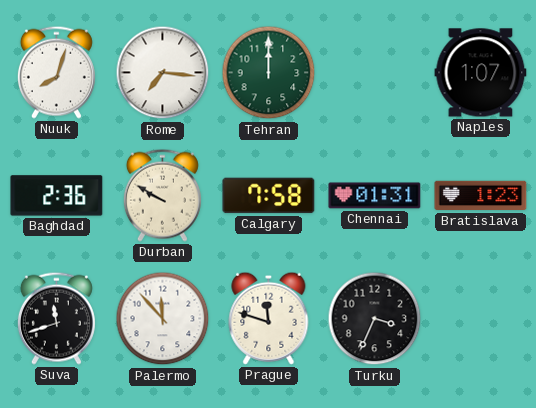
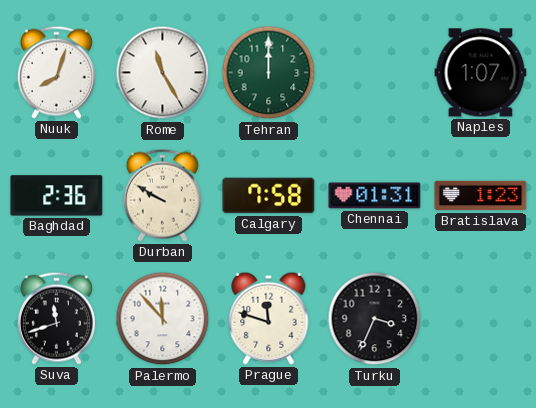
Rome: 7:16 -> 11:25 (163, 73)
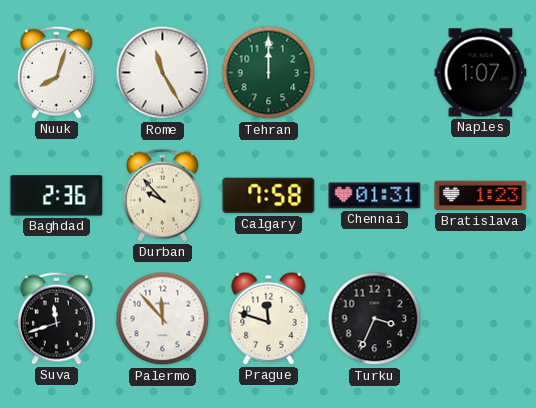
Durban: 9:50 -> 9:53 (162, 195)
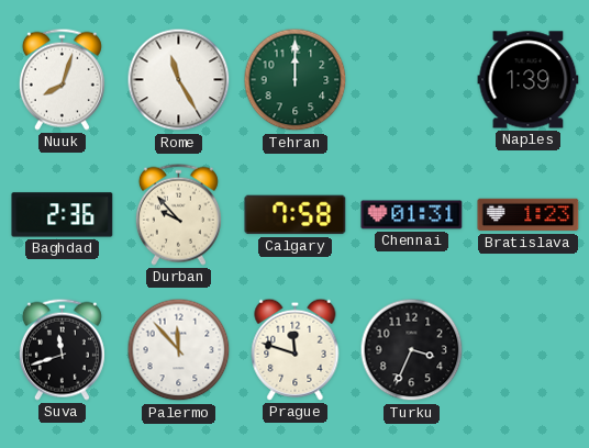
Naples: 1:07 -> 1:39 (529, 80)
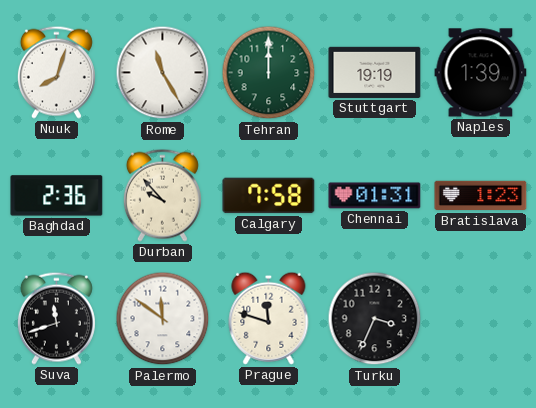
Stuttgart: none -> 19:19 (375, 72)
Palermo: 11:53 -> 11:51 (163, 319)
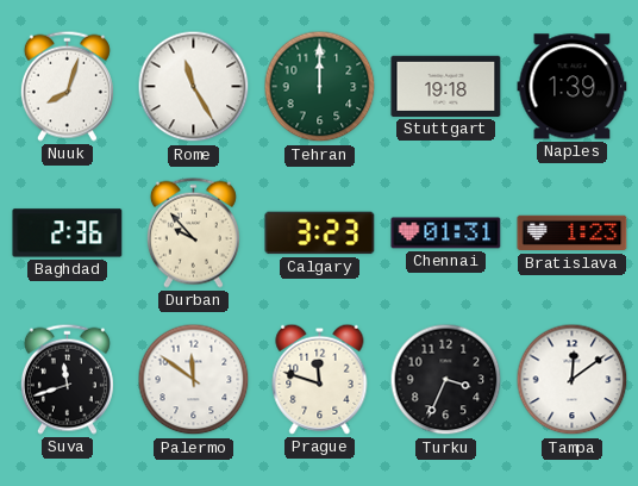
Stuttgart: 19:19 -> 19:18 (446, 86)
Calgary: 7:58 -> 3:23 (320, 233)
Tampa: none -> 12:09 (573, 380)
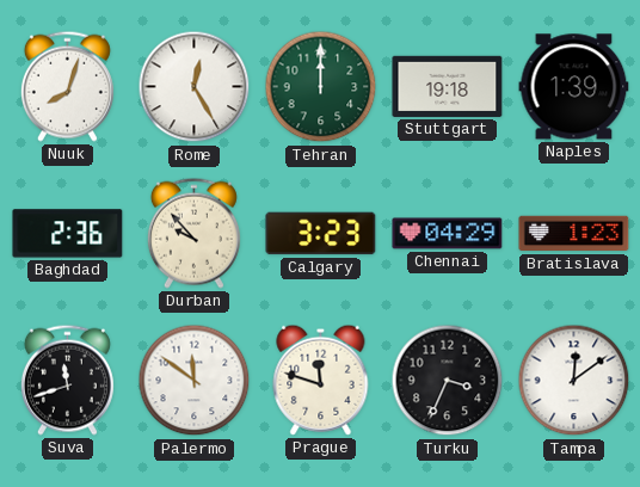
Rome: 11:25 -> 12:25 (195, 87)
Chennai: 01:31 -> 04:29 (448, 234)
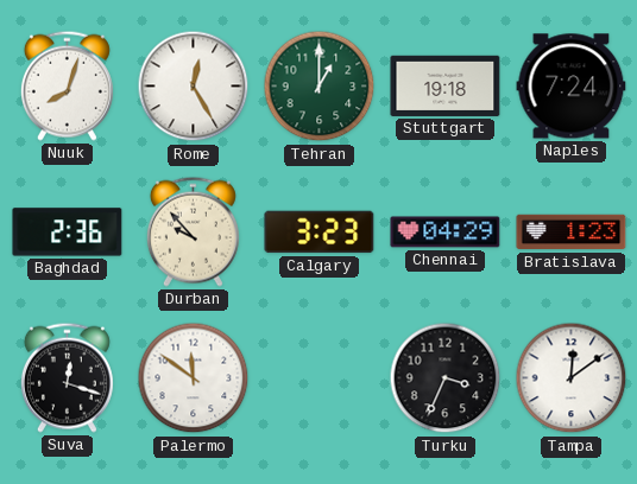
Tehran: 12:00 -> 1:00 (320, 87)
Naples: 1:39 -> 7:24 (572, 87)
Suva: 11:42 -> 12:18 (67, 377)
Prague: 11:48 -> none (321, 380)
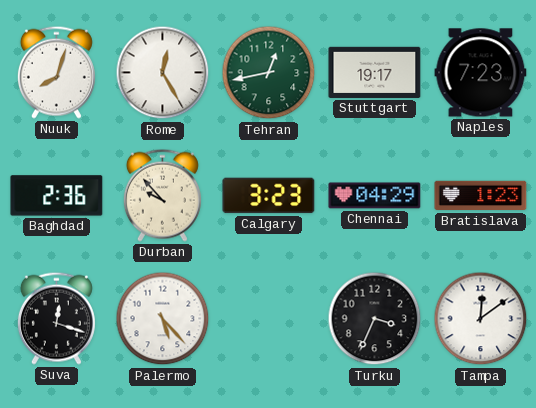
Tehran: 1:00 -> 12:43 (269, 73)
Stuttgart: 19:18 -> 19:17 (375, 72)
Naples: 7:24 -> 7:23 (481, 73)
Palermo: 11:51 -> 5:23 (163, 319)
